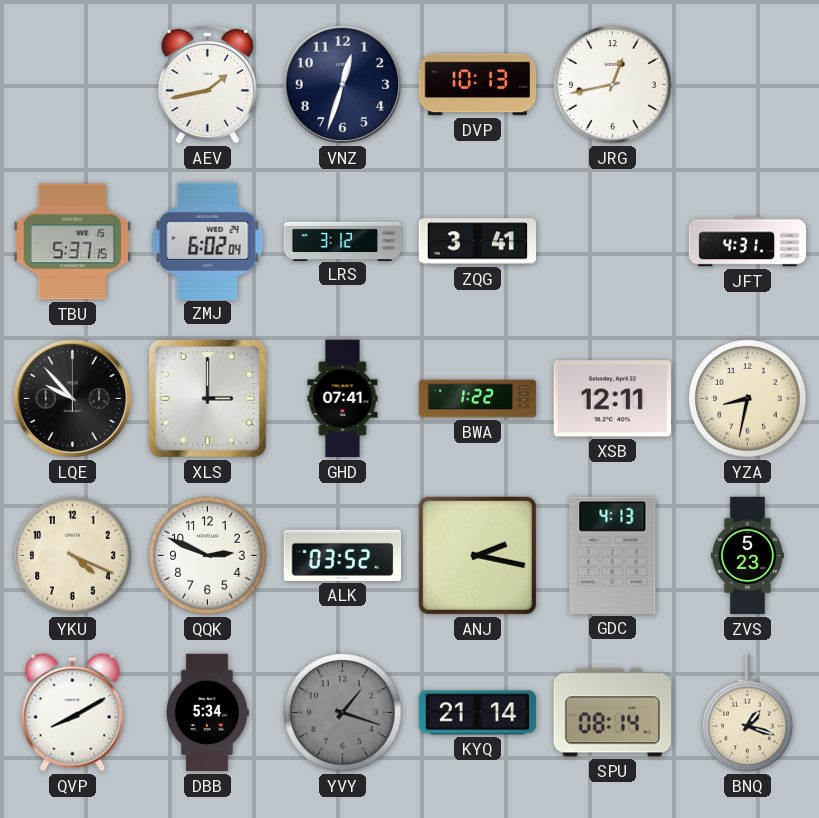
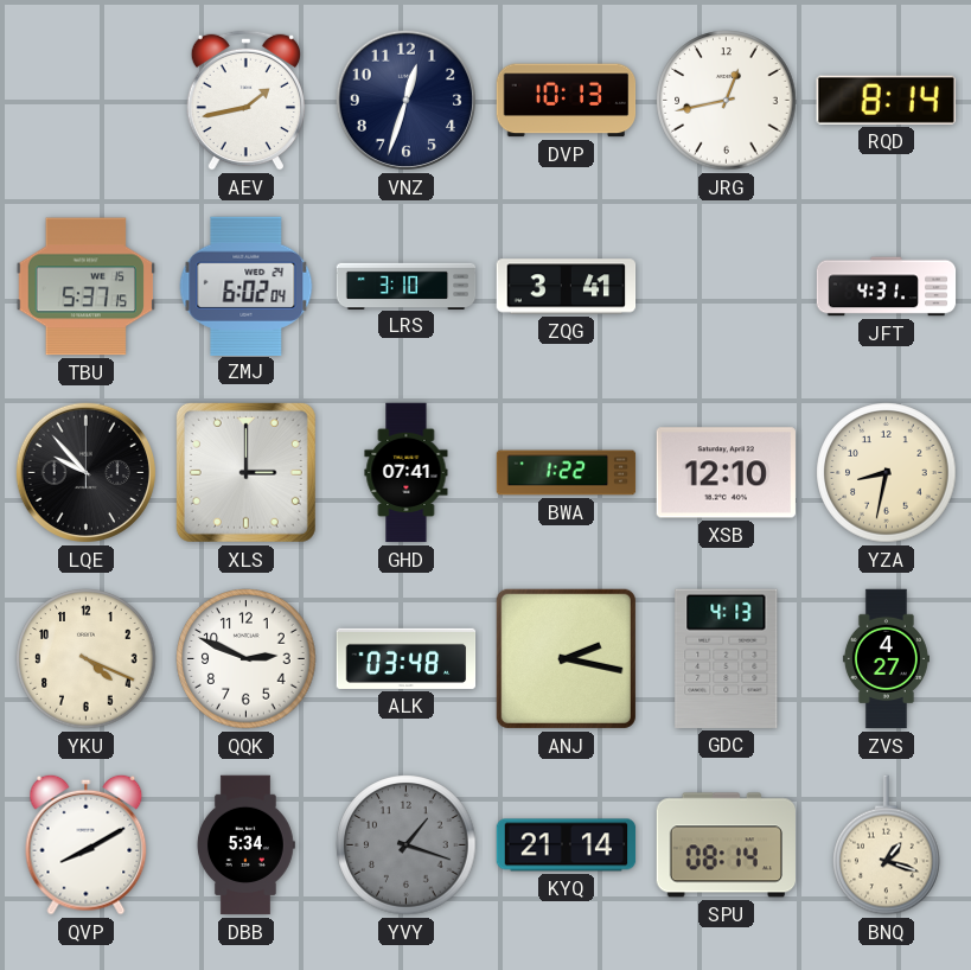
RQD: none -> 8:14 (886, 100)
LRS: 3:12 -> 3:10 (407, 286)
XSB: 12:11 -> 12:10 (726, 473)
ALK: 03:52 -> 03:48 (407, 658)
ZVS: 5:23 -> 4:27 (886, 659)
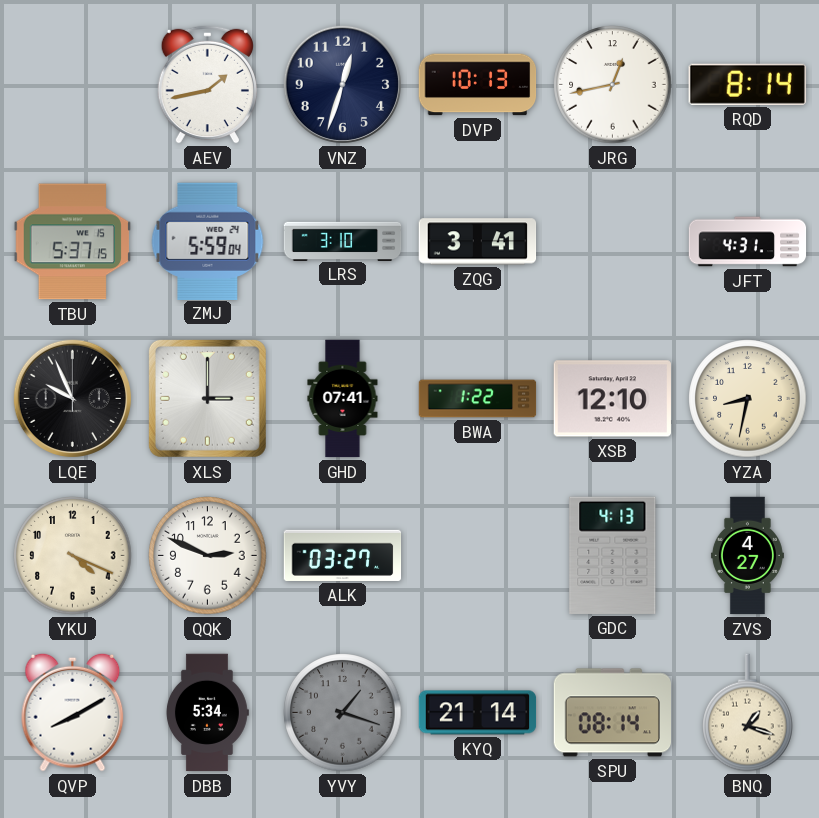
ZMJ: 6:02 -> 5:59 (208, 241)
LQE: 9:53 -> 9:56 (72, 398)
ALK: 03:48 -> 03:27 (343, 555)
ANJ: 2:17 -> none (566, 658)
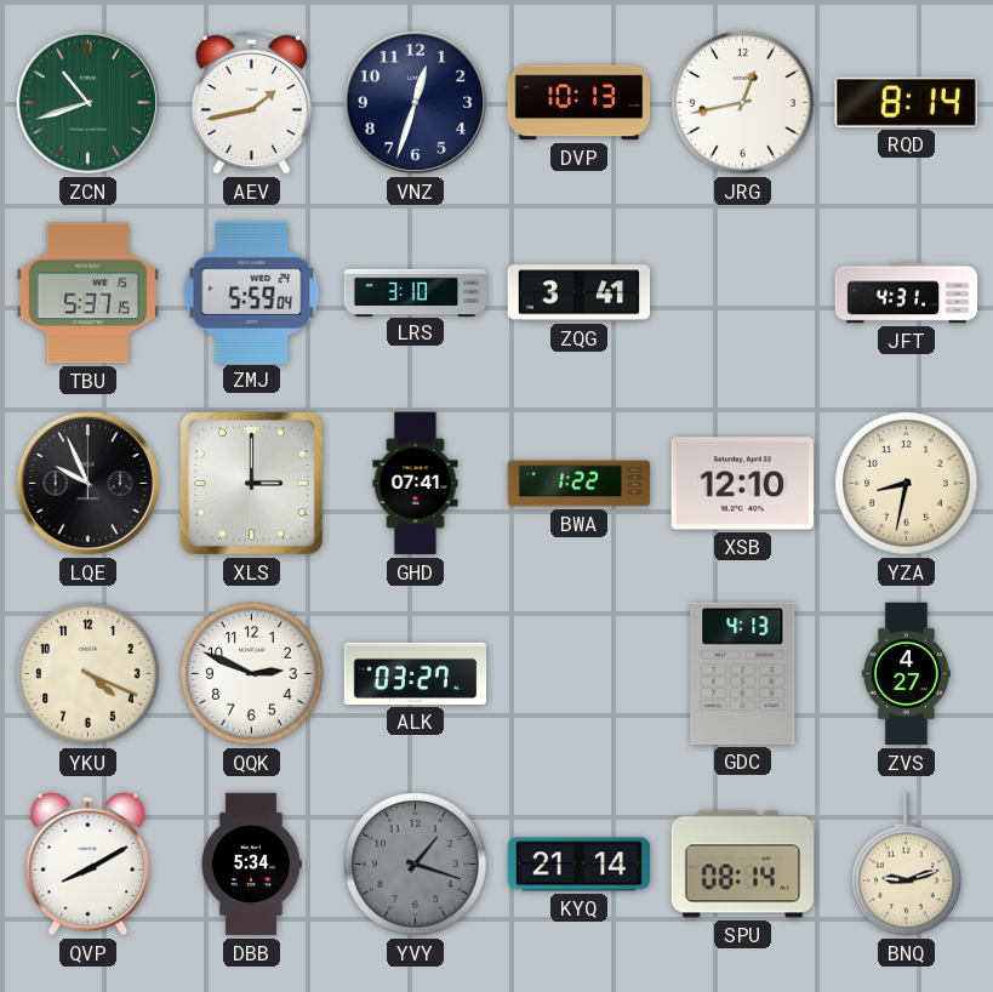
ZCN: none -> 10:42 (87, 102)
BNQ: 1:18 -> 9:12 (907, 865)
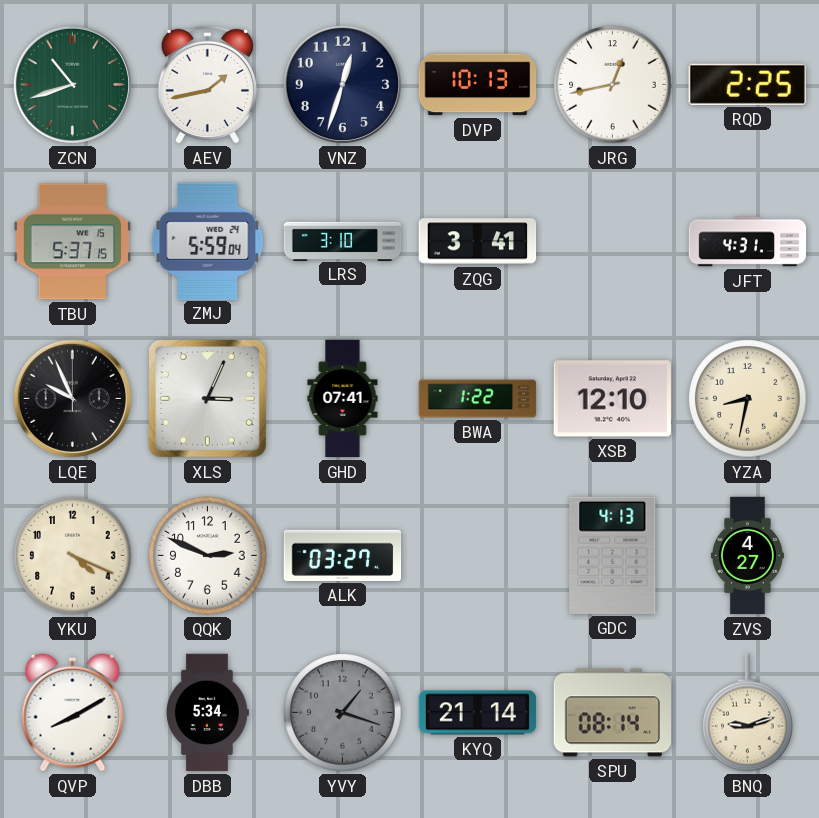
RQD: 8:14 -> 2:25 (747, 84)
XLS: 3:00 -> 3:04 (207, 398)
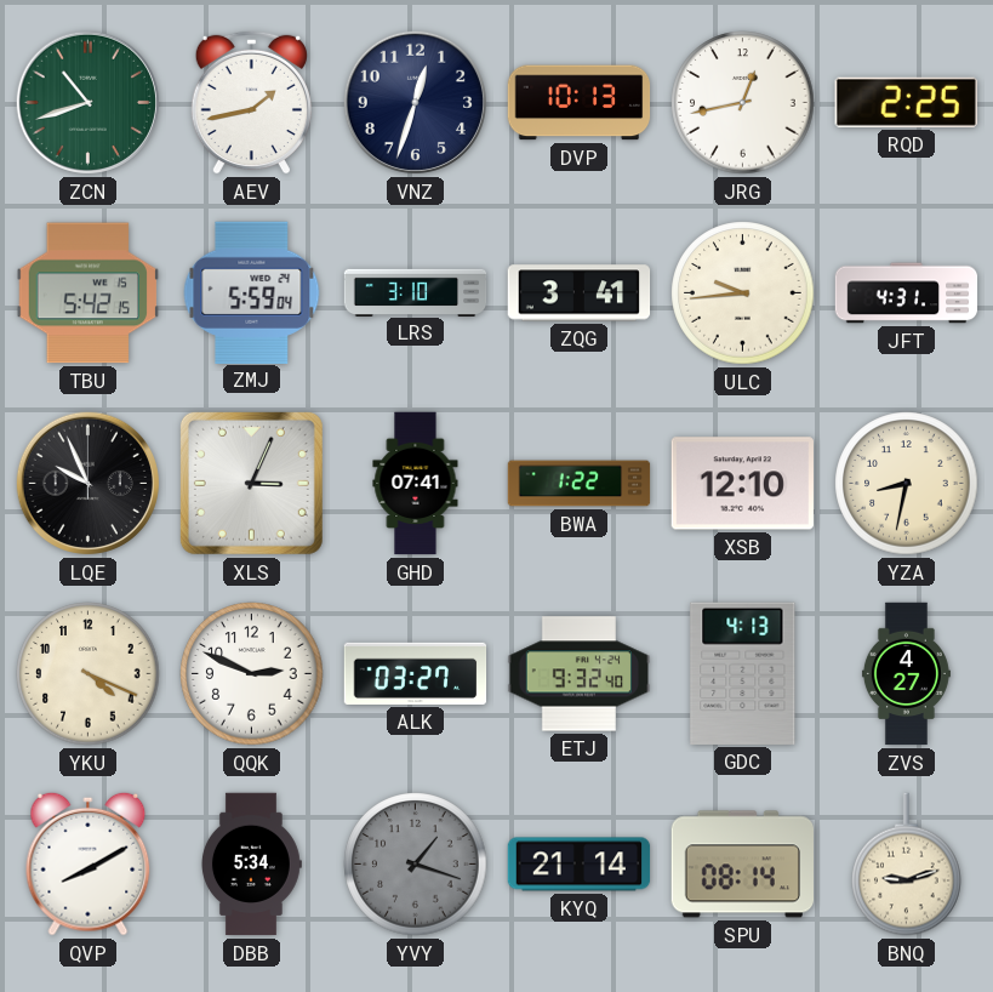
TBU: 5:37 -> 5:42 (87, 293)
ULC: none -> 9:44 (743, 293)
ETJ: none -> 9:32 (580, 674)
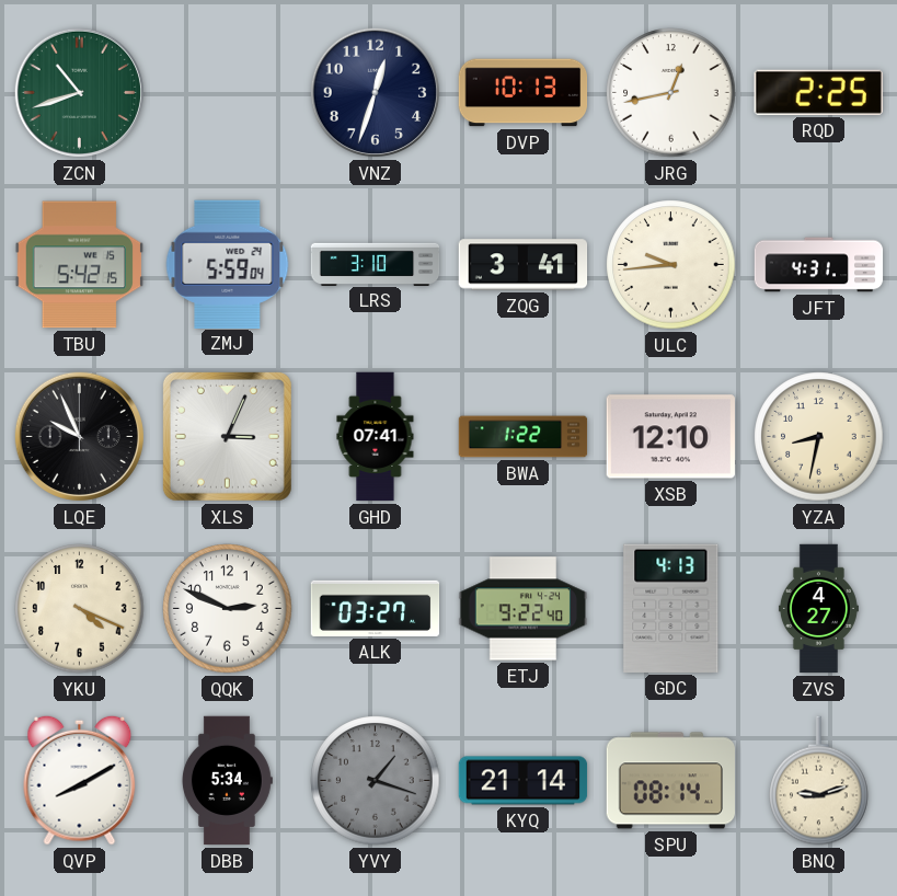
AEV: 1:43 -> none (251, 102)
ETJ: 9:32 -> 9:22 (524, 609)
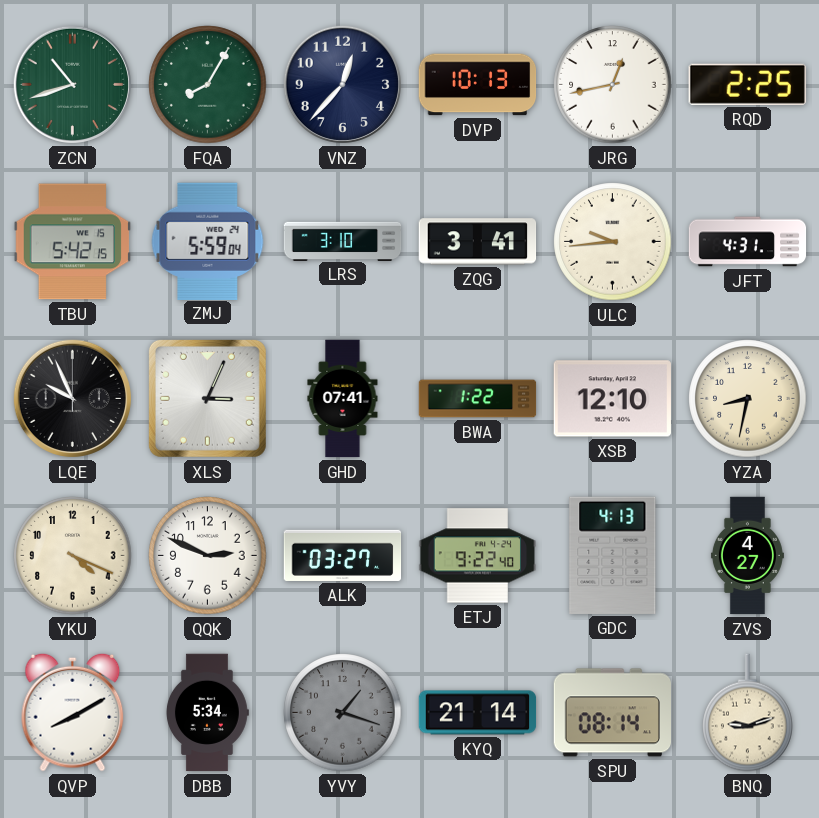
FQA: none -> 8:05 (208, 85)
VNZ: 12:33 -> 12:37 (342, 84)
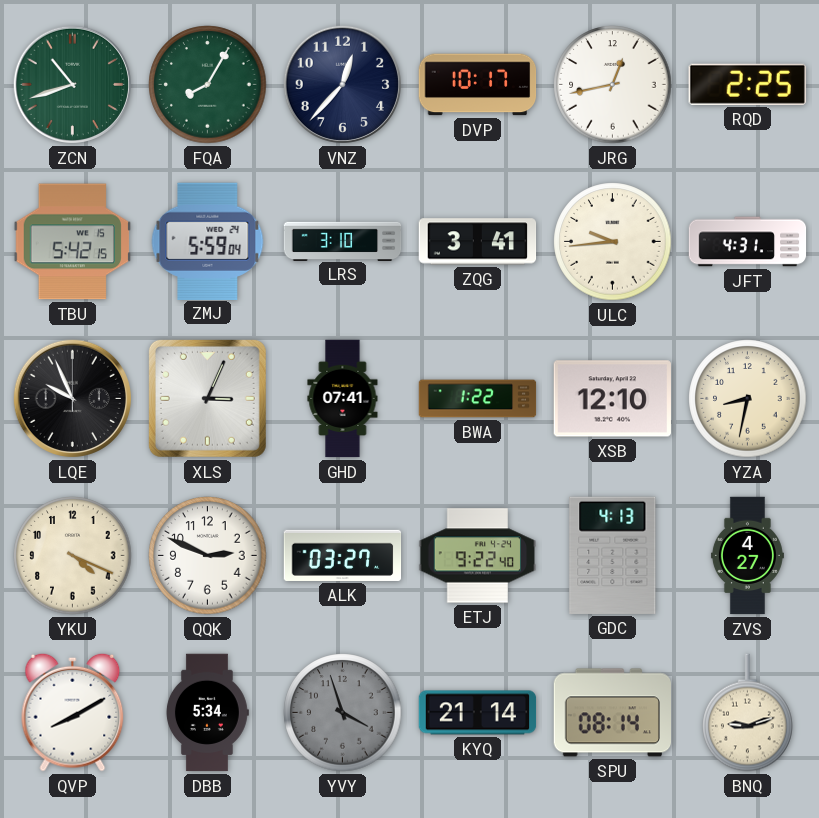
DVP: 10:13 -> 10:17 (478, 85)
YVY: 1:18 -> 3:57 (343, 713)
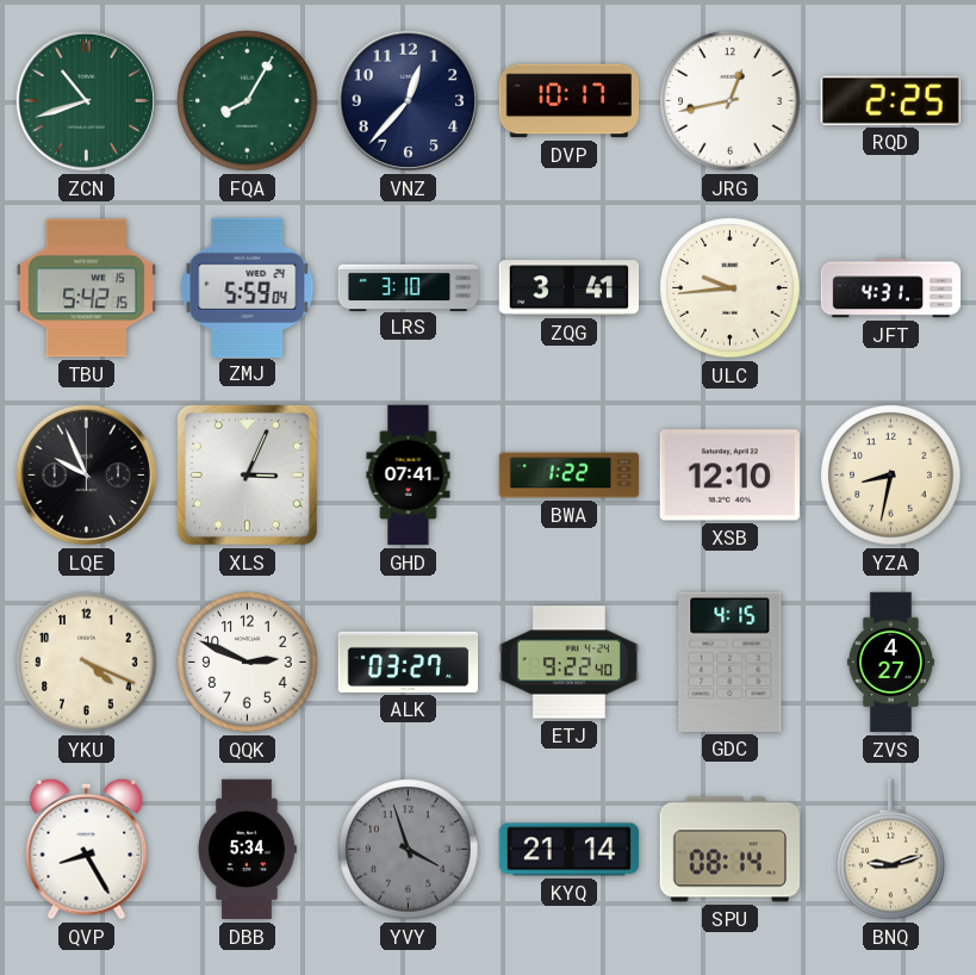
GDC: 4:13 -> 4:15 (731, 662)
QVP: 8:10 -> 8:25 (87, 849)
